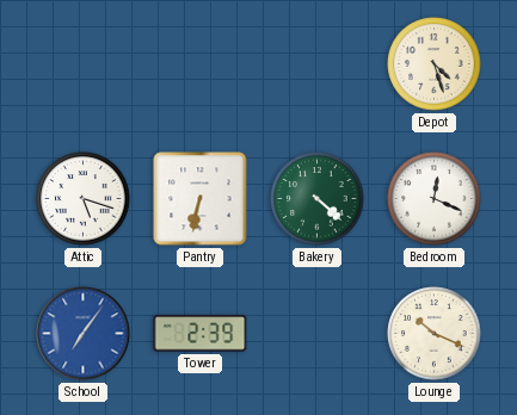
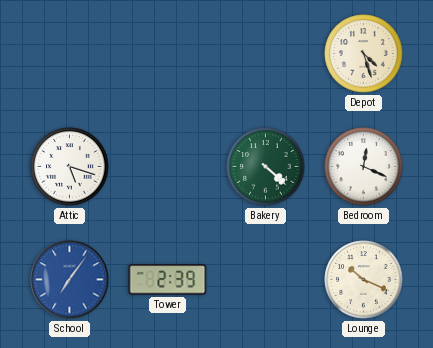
Pantry: 6:32 -> none (201, 199)
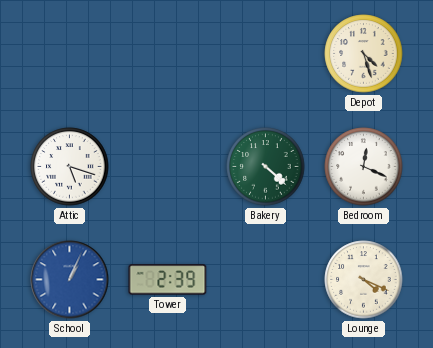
School: 7:06 -> 1:04 (70, 280)
Lounge: 10:19 -> 4:19 (364, 280)
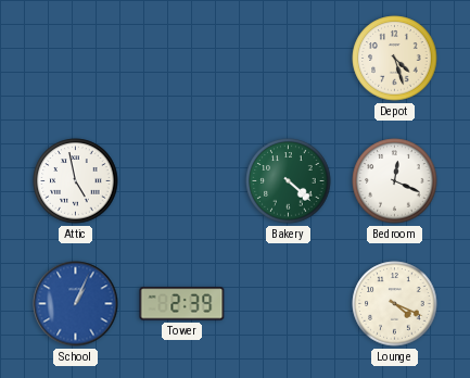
Attic: 5:18 -> 4:58 (76, 181)
